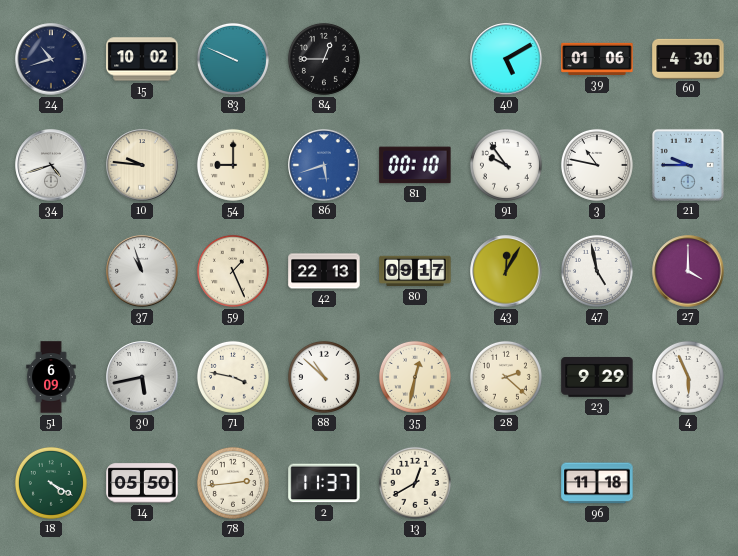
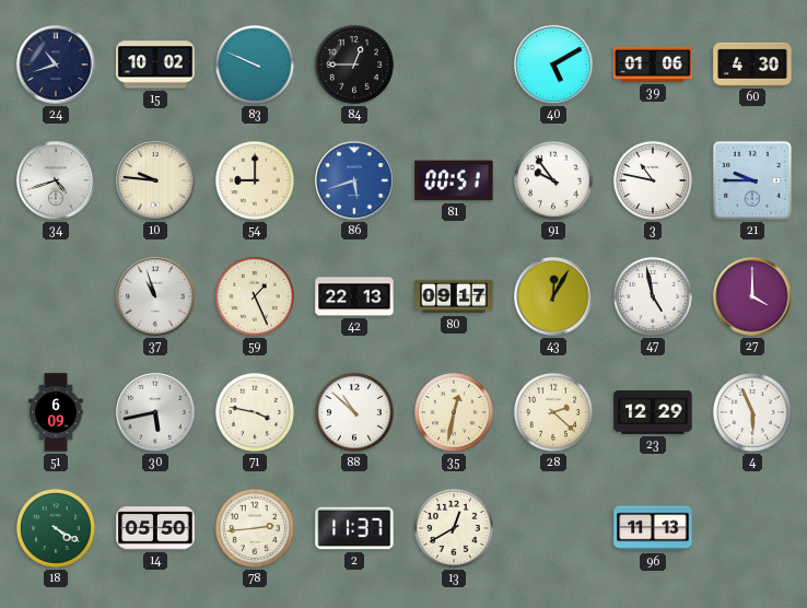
81: 00:10 -> 00:51 (454, 180)
23: 9:29 -> 12:29 (653, 412)
96: 11:18 -> 11:13 (653, 528)
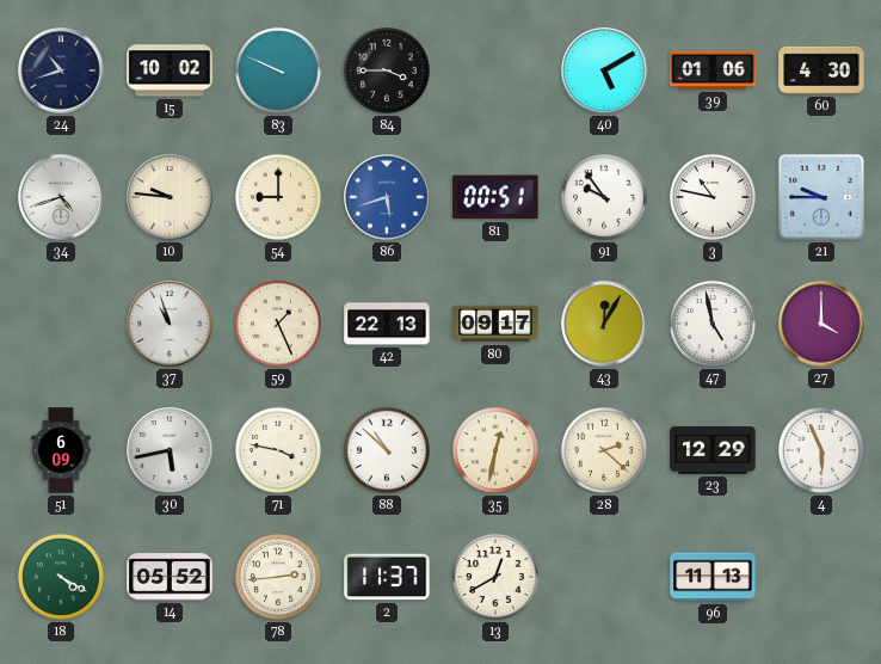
84: 12:45 -> 3:45 (387, 70)
14: 05:50 -> 05:52 (170, 577)
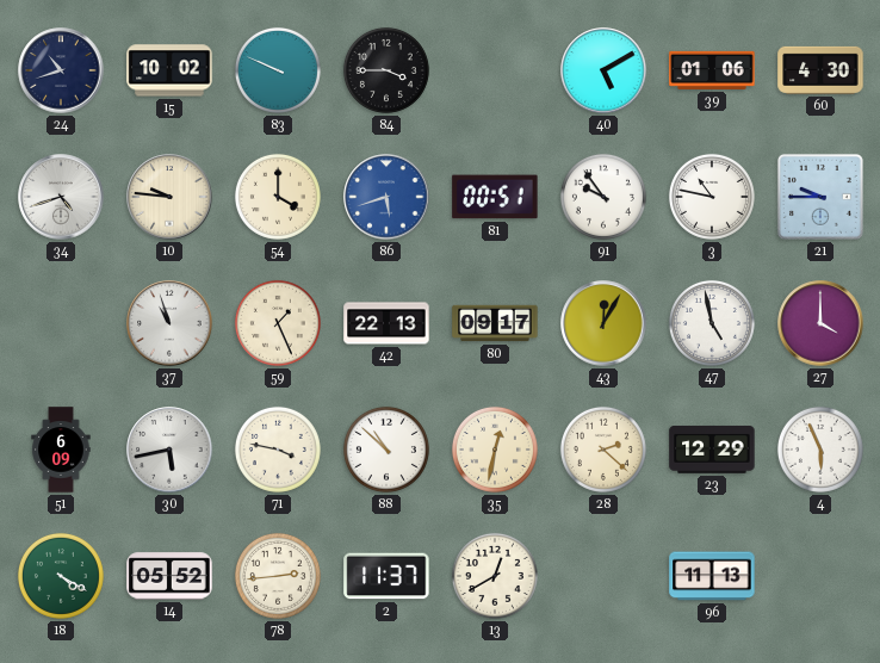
54: 9:00 -> 4:00 (278, 197)
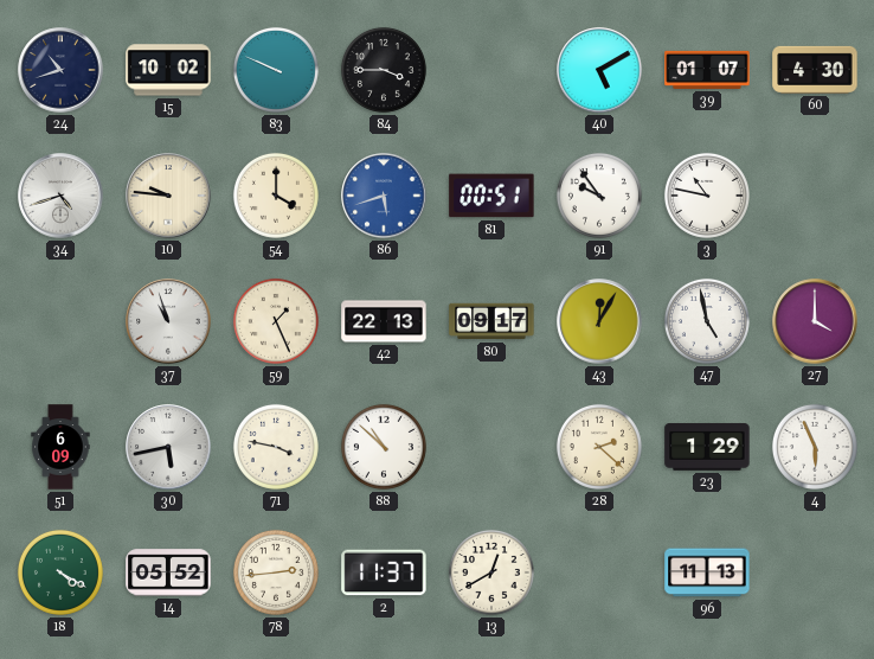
39: 01:06 -> 01:07 (707, 70)
21: 9:45 -> none (820, 197)
35: 12:32 -> none (495, 450)
23: 12:29 -> 1:29 (707, 447)
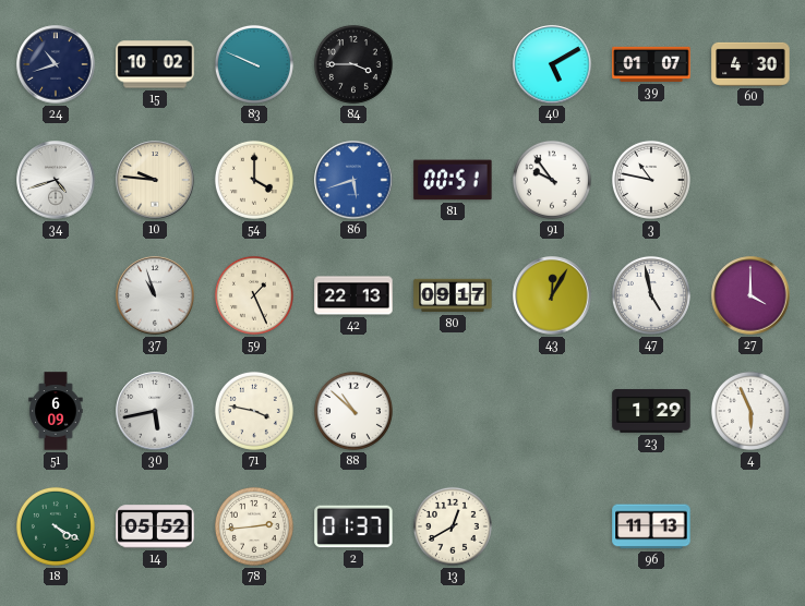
28: 2:22 -> none (599, 447)
2: 11:37 -> 01:37 (353, 526)
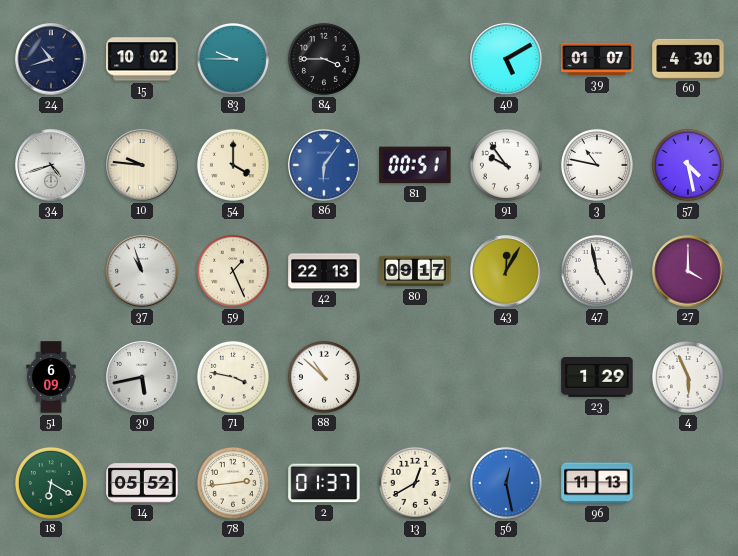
83: 9:49 -> 9:45 (233, 59)
86: 5:42 -> 6:06 (324, 165)
57: none -> 4:28 (688, 165)
18: 4:20 -> 6:20 (51, 483)
56: none -> 12:28 (506, 483)
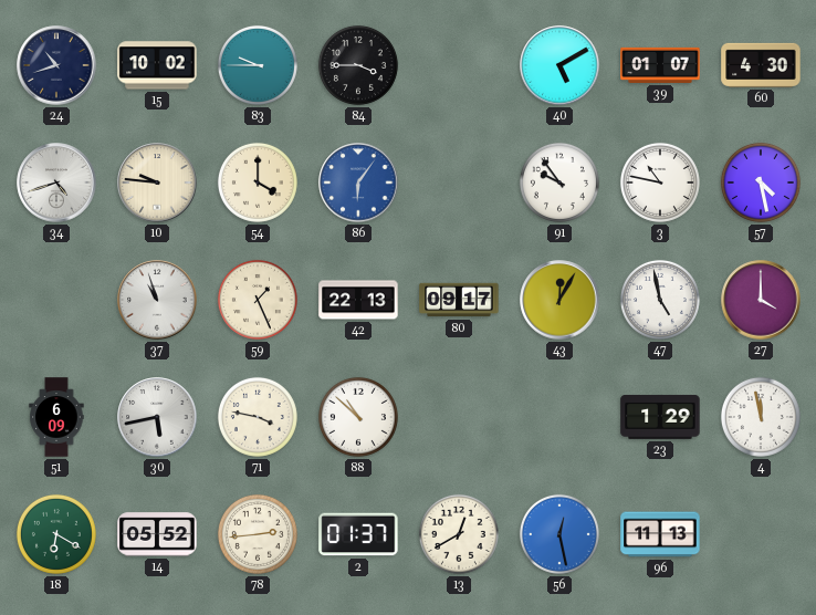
81: 00:51 -> none (415, 165)
4: 5:56 -> 11:58 (761, 417)
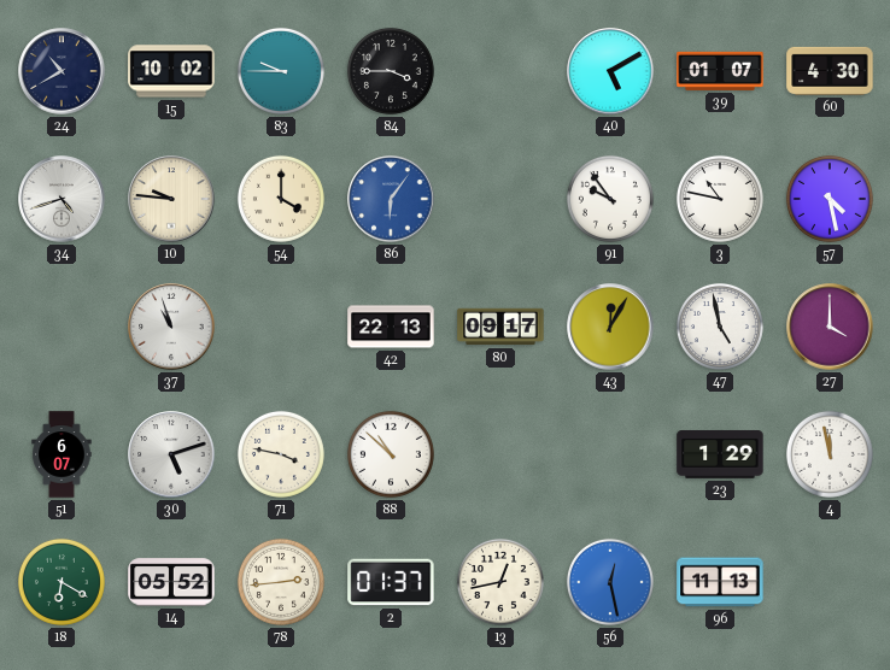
24: 10:42 -> 10:40 (62, 71)
59: 1:26 -> none (258, 300)
51: 6:09 -> 6:07 (62, 454)
30: 5:43 -> 5:12 (171, 454)
13: 12:40 -> 12:43 (500, 582)
